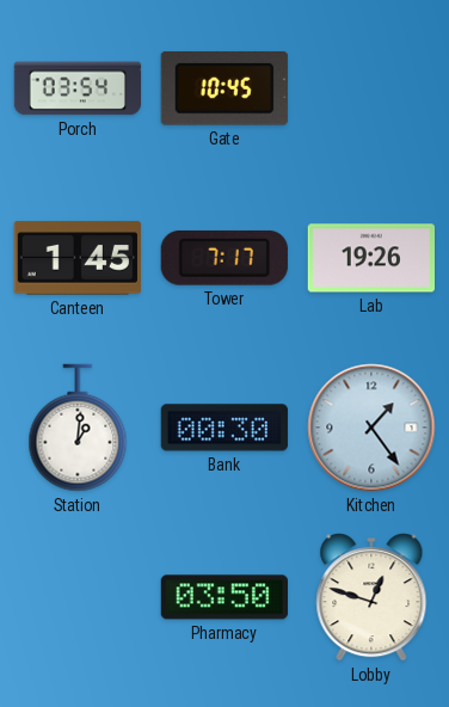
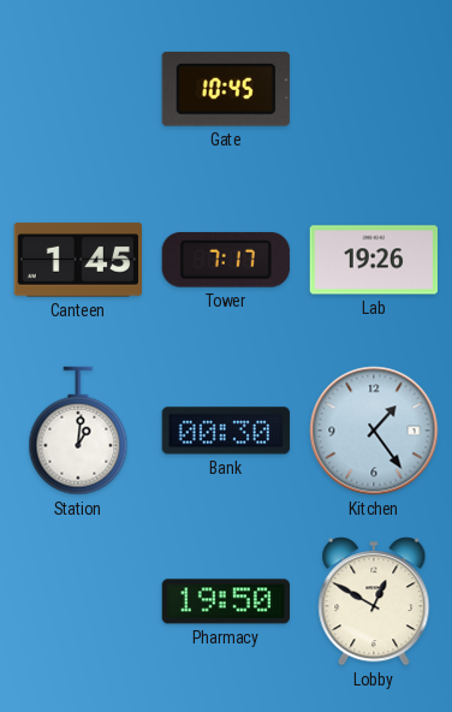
Porch: 03:54 -> none (78, 88)
Pharmacy: 03:50 -> 19:50 (225, 601)
Lobby: 12:48 -> 12:50 (374, 601)
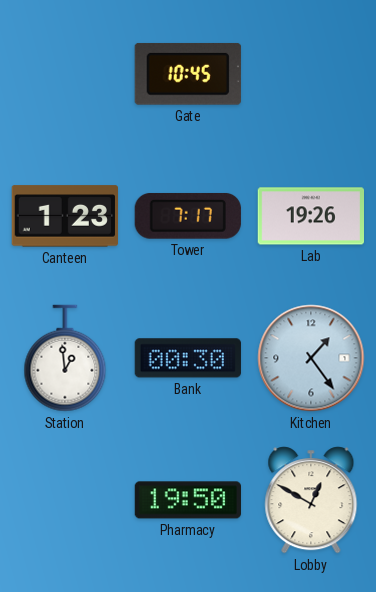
Canteen: 1:45 -> 1:23 (65, 216)
Station: 1:01 -> 12:59 (65, 358)
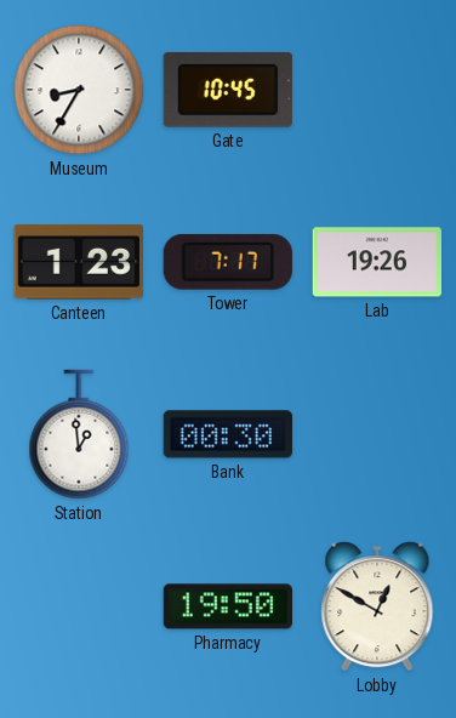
Museum: none -> 8:35 (79, 90)
Kitchen: 1:24 -> none (311, 358)
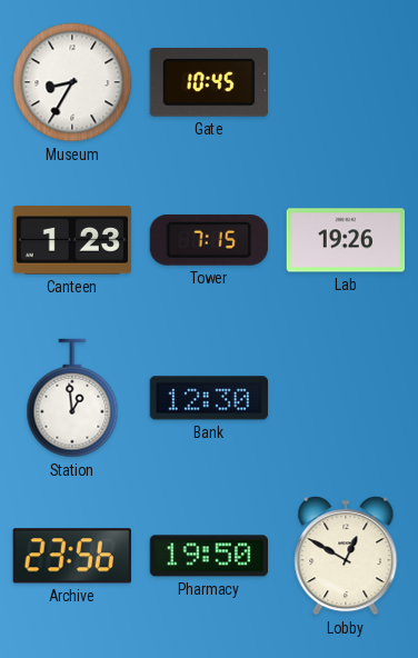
Tower: 7:17 -> 7:15 (209, 240)
Bank: 00:30 -> 12:30 (209, 398)
Archive: none -> 23:56 (72, 556)
